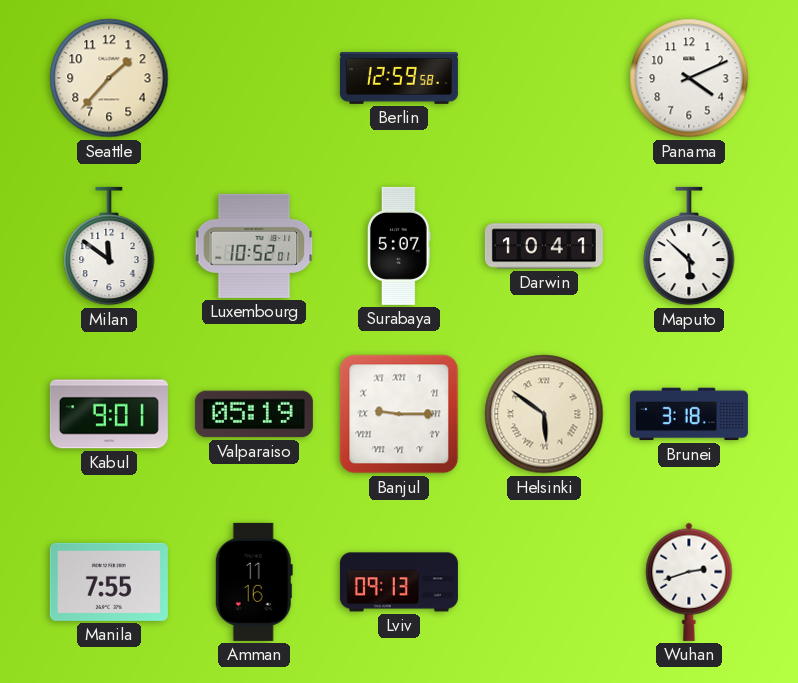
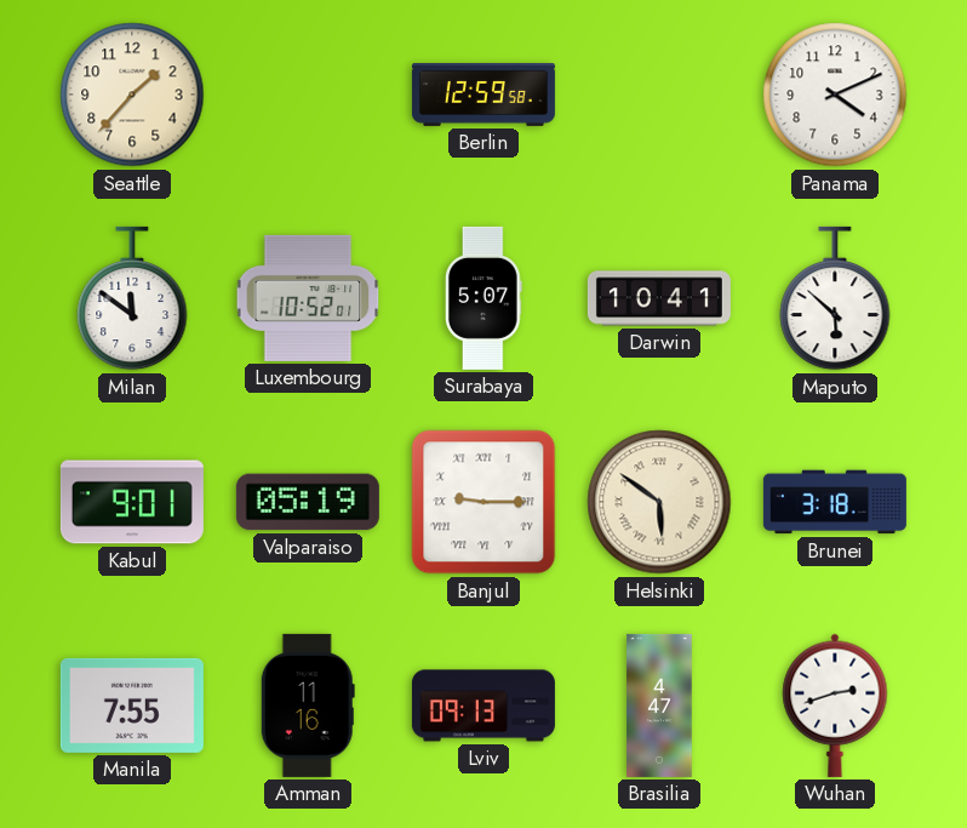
Brasilia: none -> 4:47 (659, 706)
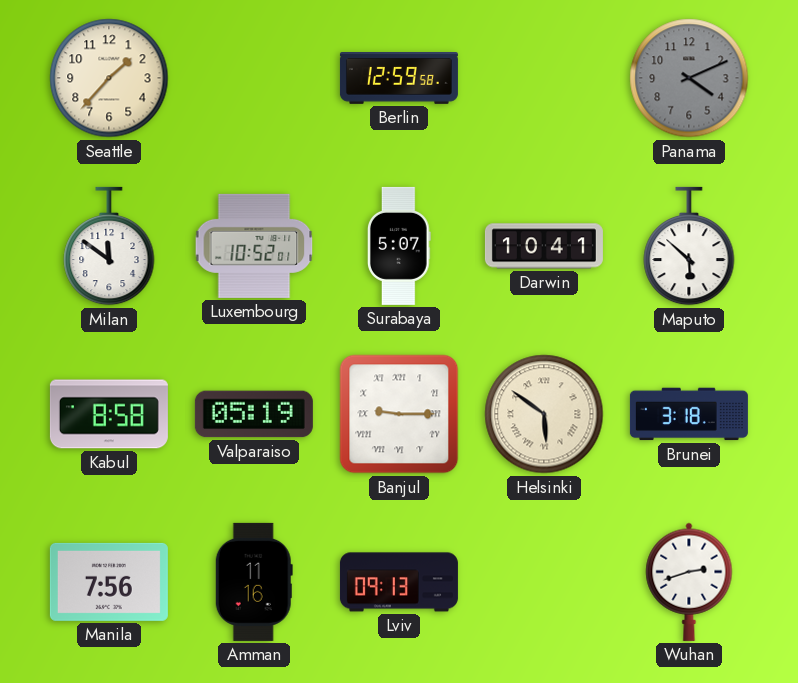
Panama dial: white -> grey (689, 78)
Kabul: 9:01 -> 8:58 (109, 414)
Manila: 7:55 -> 7:56 (109, 582)
Brasilia: 4:47 -> none (659, 706)
